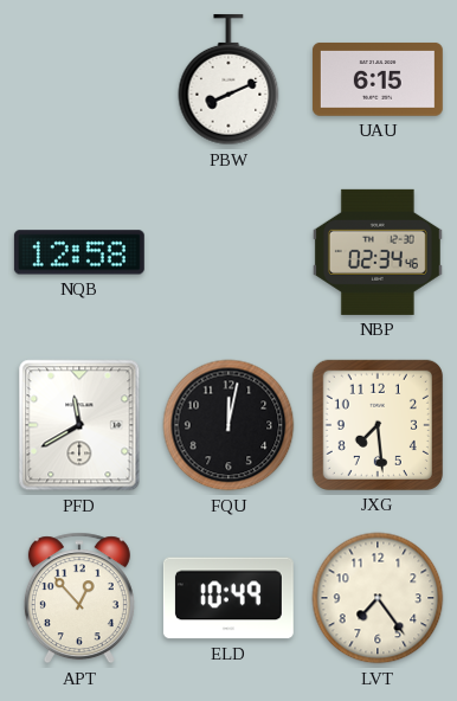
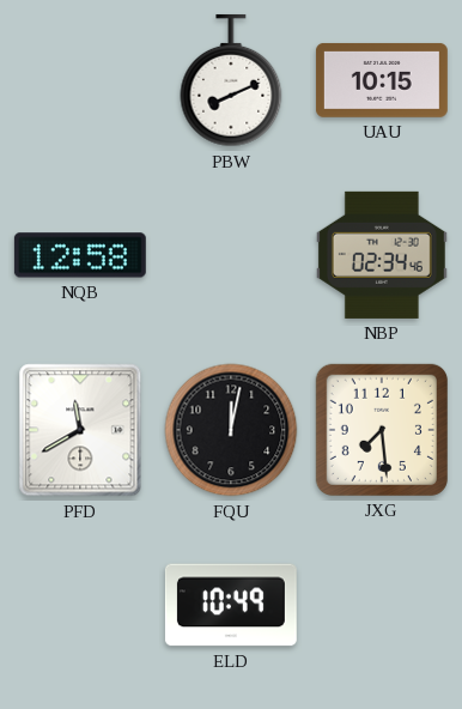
UAU: 6:15 -> 10:15 (382, 80)
APT: 12:53 -> none (79, 598)
LVT: 7:24 -> none (378, 598)
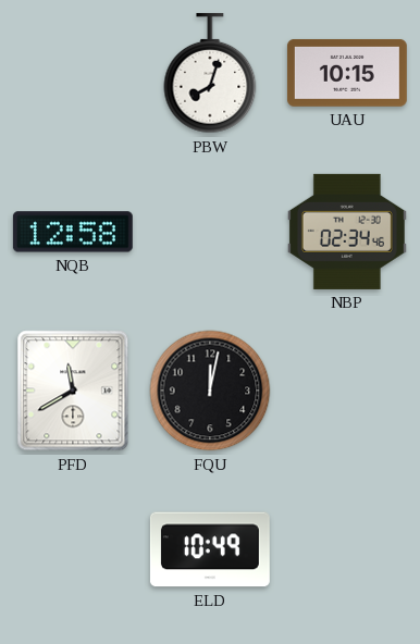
PBW: 8:11 -> 8:03 (210, 73)
JXG: 7:29 -> none (382, 430)
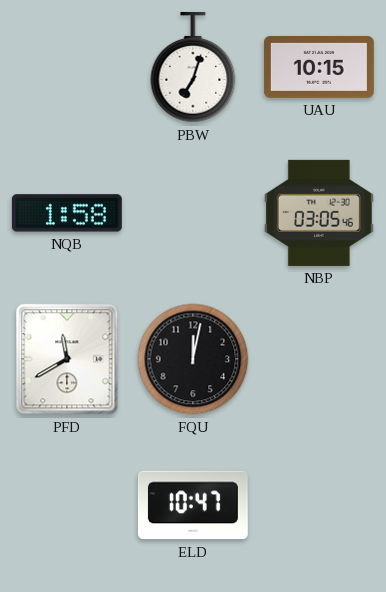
PBW: 8:03 -> 7:03 (193, 67)
NQB: 12:58 -> 1:58 (67, 213)
NBP: 02:34 -> 03:05 (319, 213)
ELD: 10:49 -> 10:47 (193, 505)
